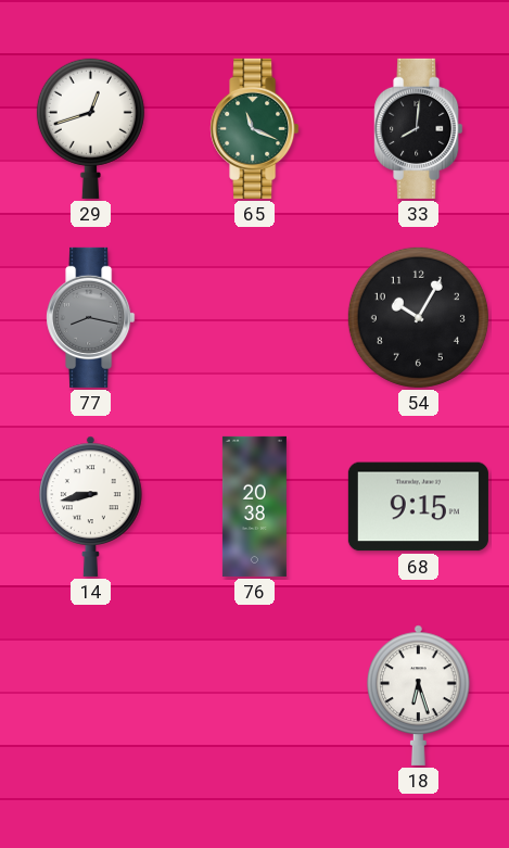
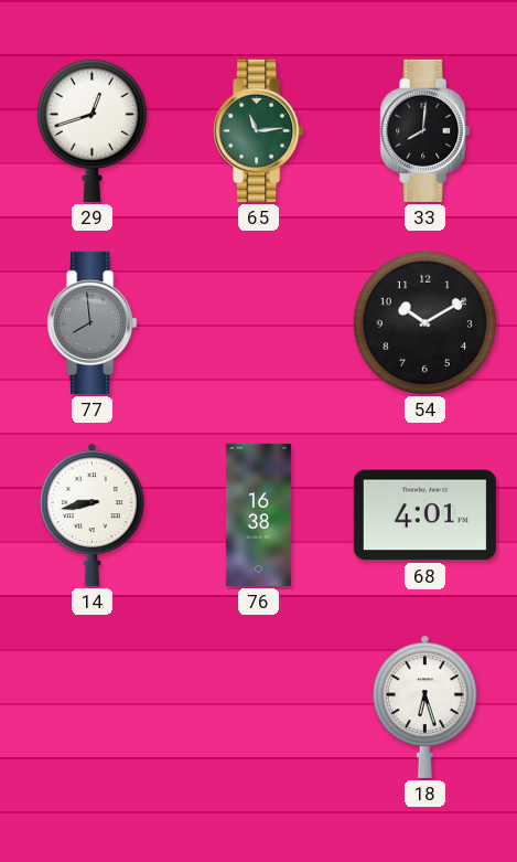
65: 11:19 -> 11:14 (259, 130)
77: 8:17 -> 7:59 (93, 322)
54: 10:05 -> 10:10 (424, 322)
76: 20:38 -> 16:38 (258, 514)
68: 9:15 -> 4:01 (424, 515)
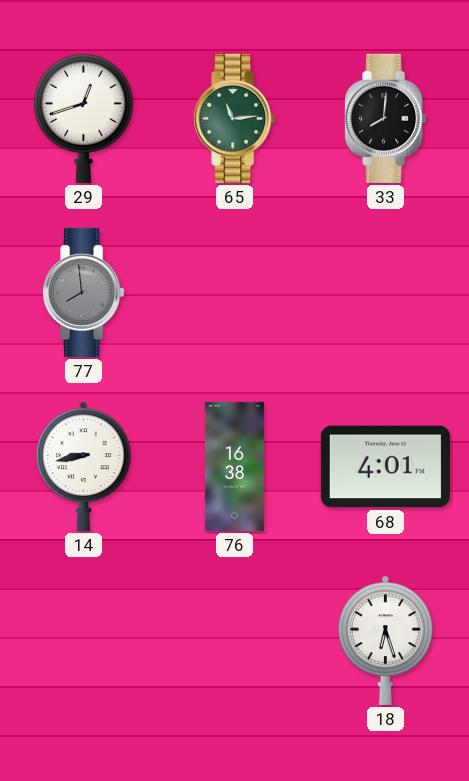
54: 10:10 -> none (424, 322)
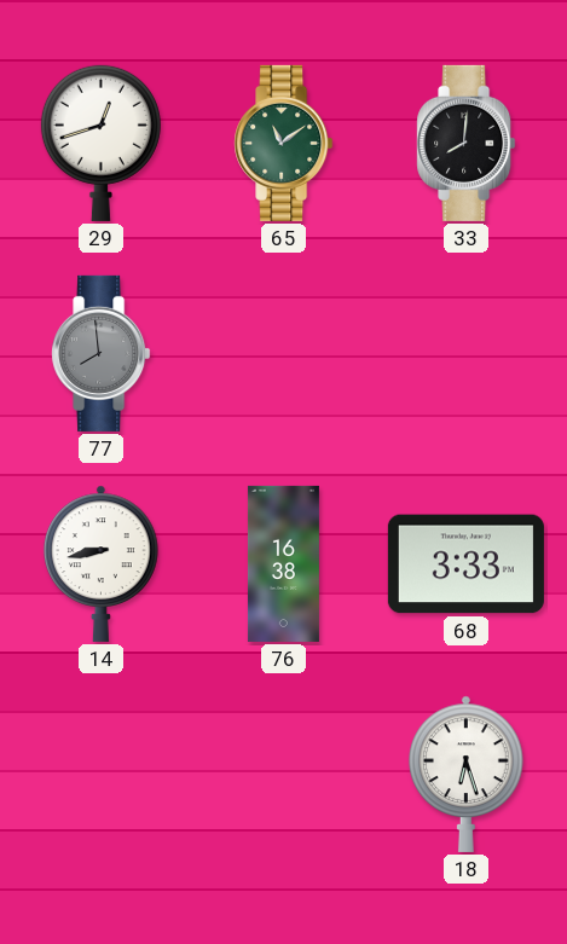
65: 11:14 -> 11:09 (284, 143)
68: 4:01 -> 3:33 (465, 564)
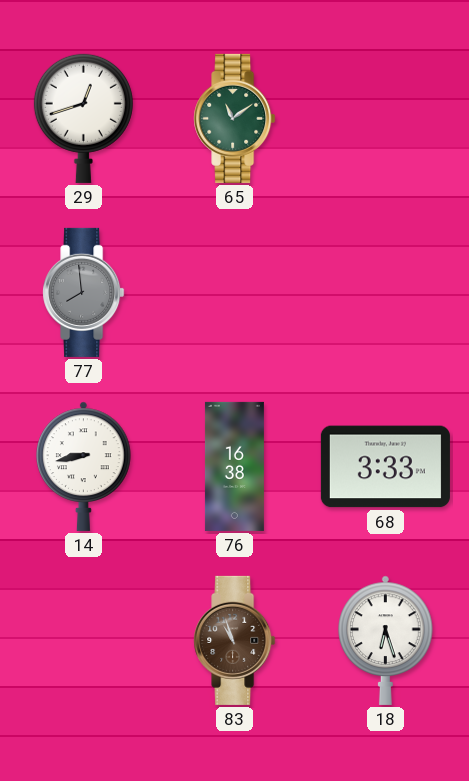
33: 8:01 -> none (467, 143)
83: none -> 10:57 (235, 640)
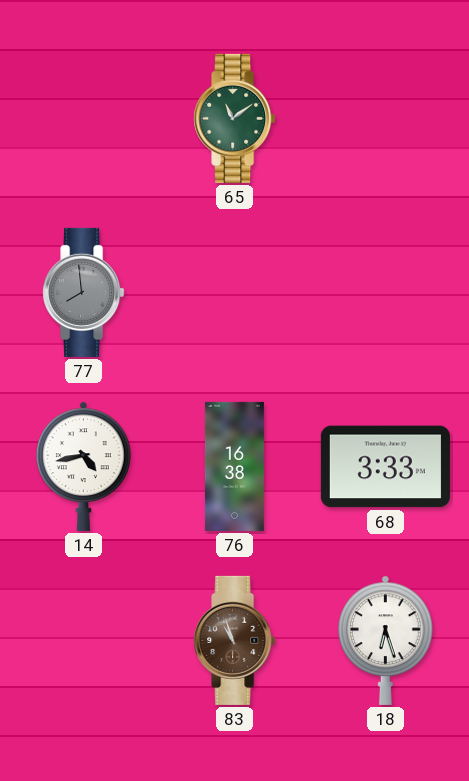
29: 12:42 -> none (83, 118)
14: 8:43 -> 4:43 (84, 466)
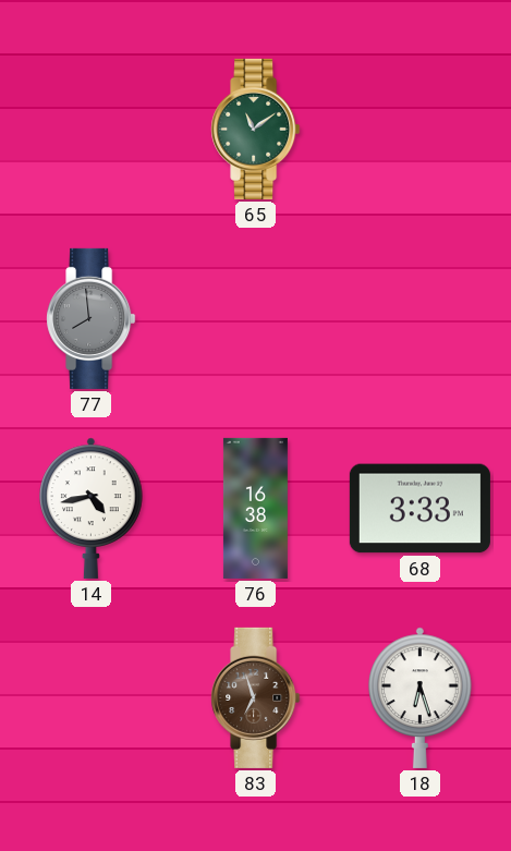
83: 10:57 -> 6:57 (256, 697)
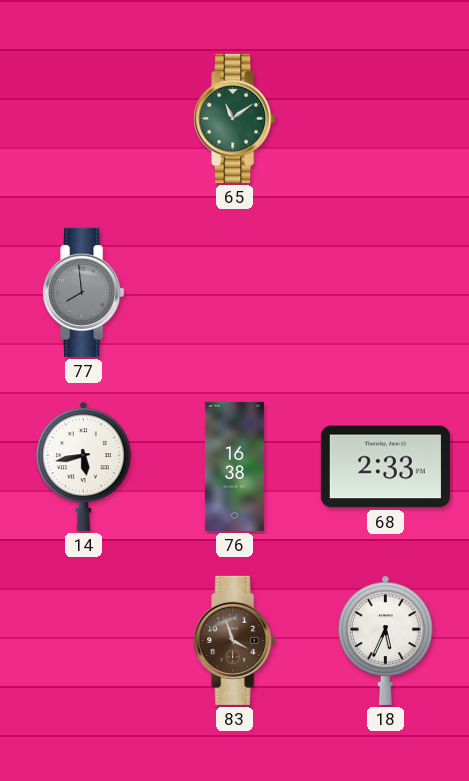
14: 4:43 -> 5:43 (84, 466)
68: 3:33 -> 2:33 (385, 467)
83: 6:57 -> 3:57 (235, 640)
18: 6:27 -> 5:34 (386, 640)
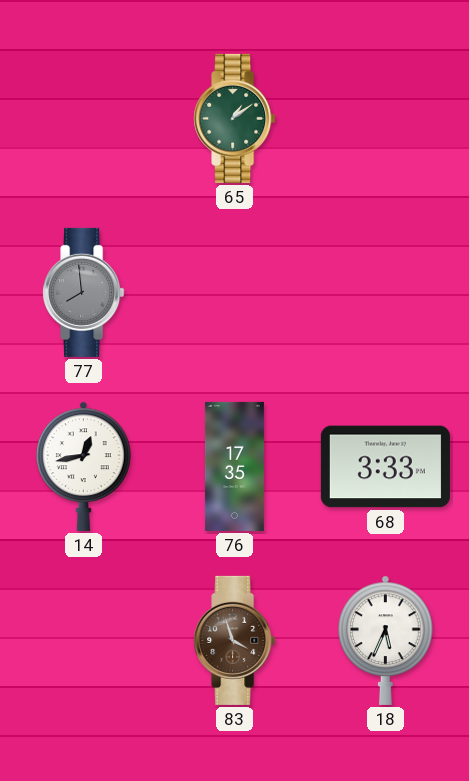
65: 11:09 -> 1:09 (235, 118)
14: 5:43 -> 12:43 (84, 466)
76: 16:38 -> 17:35 (234, 466)
68: 2:33 -> 3:33 (385, 467)
